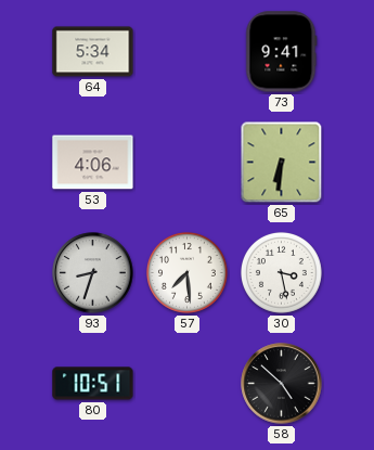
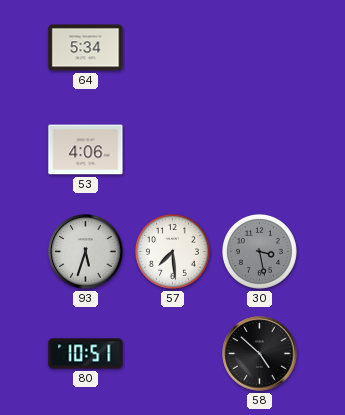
73: 9:41 -> none (282, 52)
65: 6:31 -> none (282, 163)
93: 8:33 -> 5:33 (86, 252)
30 dial: white -> grey (259, 251)
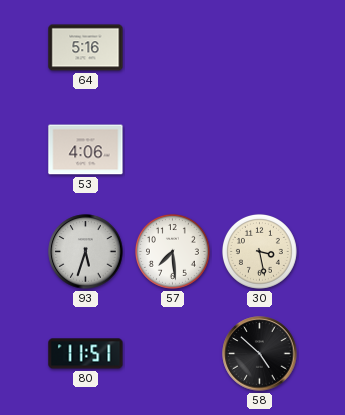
64: 5:34 -> 5:16 (86, 48)
30 dial: grey -> cream (259, 251)
80: 10:51 -> 11:51 (86, 354)
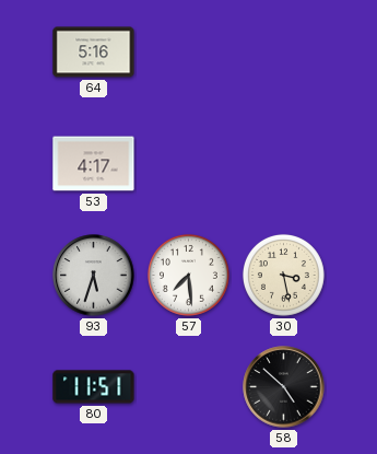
53: 4:06 -> 4:17 (94, 164)
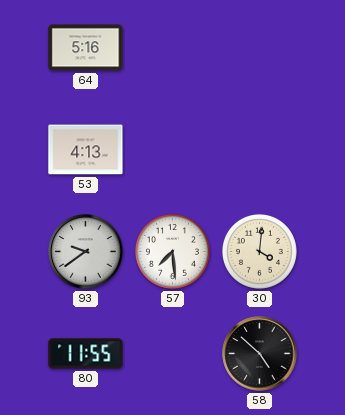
53: 4:17 -> 4:13 (86, 150)
93: 5:33 -> 9:39 (86, 252)
30: 3:28 -> 4:01 (259, 251)
80: 11:51 -> 11:55 (86, 354)
